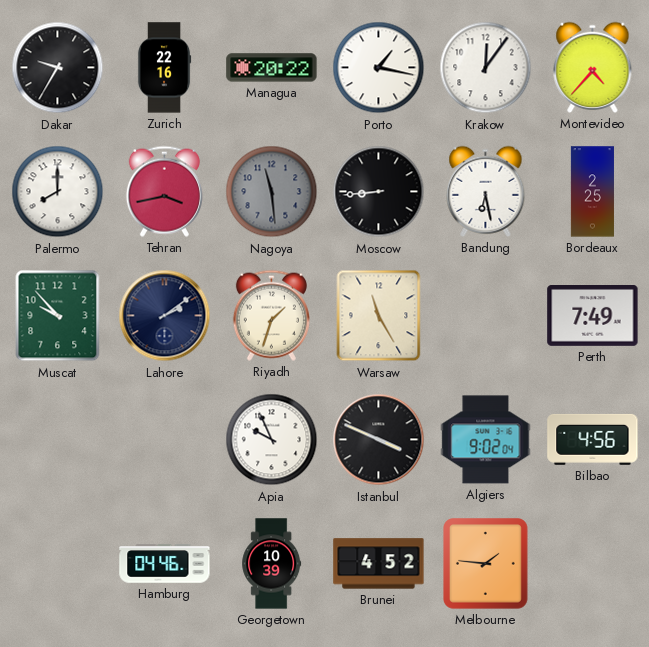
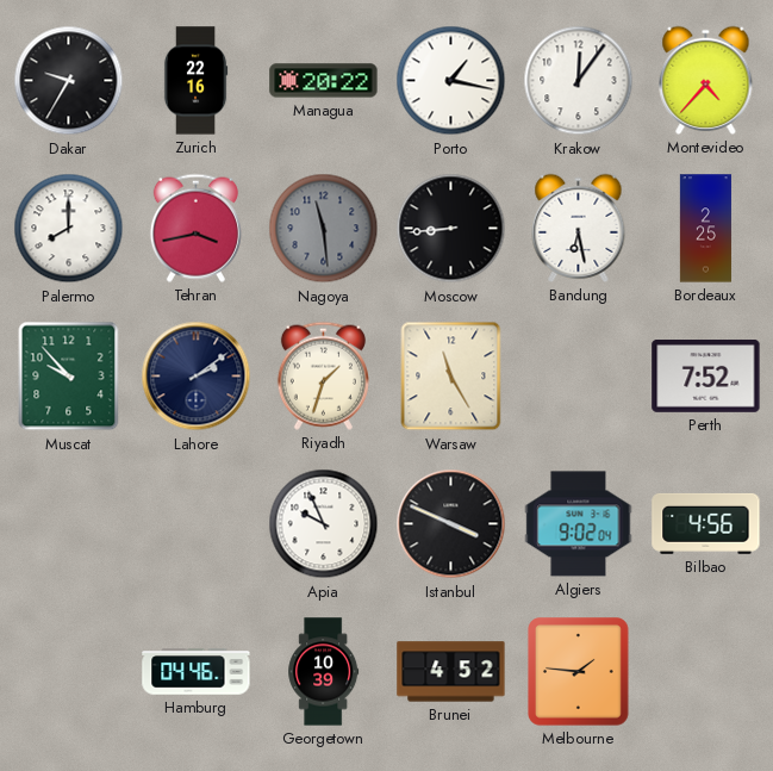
Perth: 7:49 -> 7:52 (706, 377)
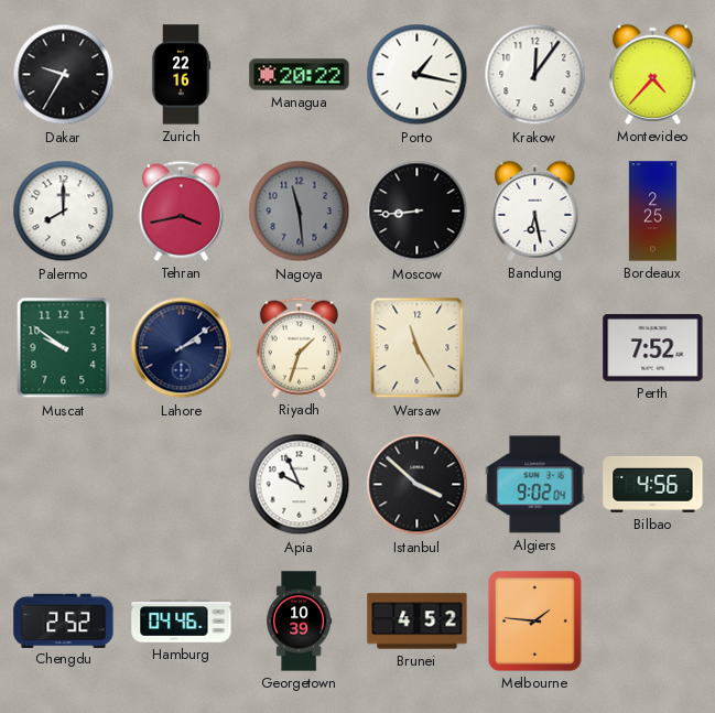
Muscat: 9:53 -> 9:51 (64, 348)
Istanbul: 3:49 -> 3:52 (418, 485)
Chengdu: none -> 2:52 (64, 620)
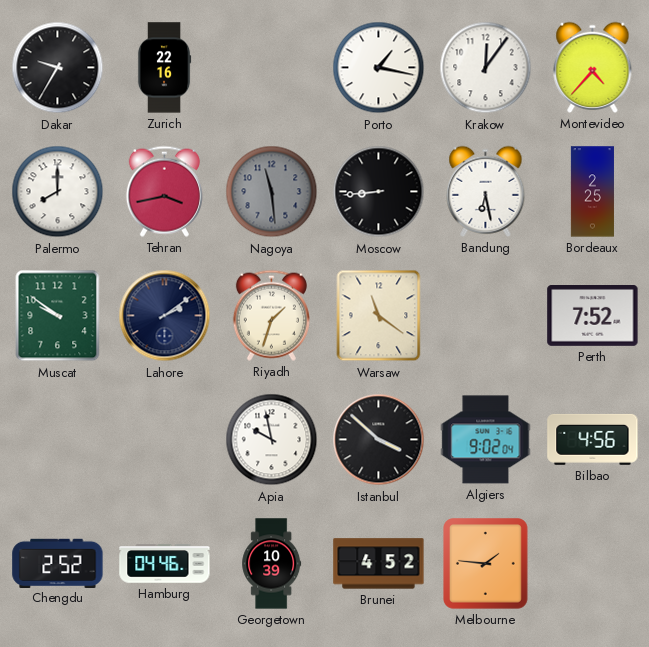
Managua: 20:22 -> none (300, 75)
Warsaw: 11:25 -> 11:21 (379, 316)
Apia: 9:56 -> 9:58 (272, 440)
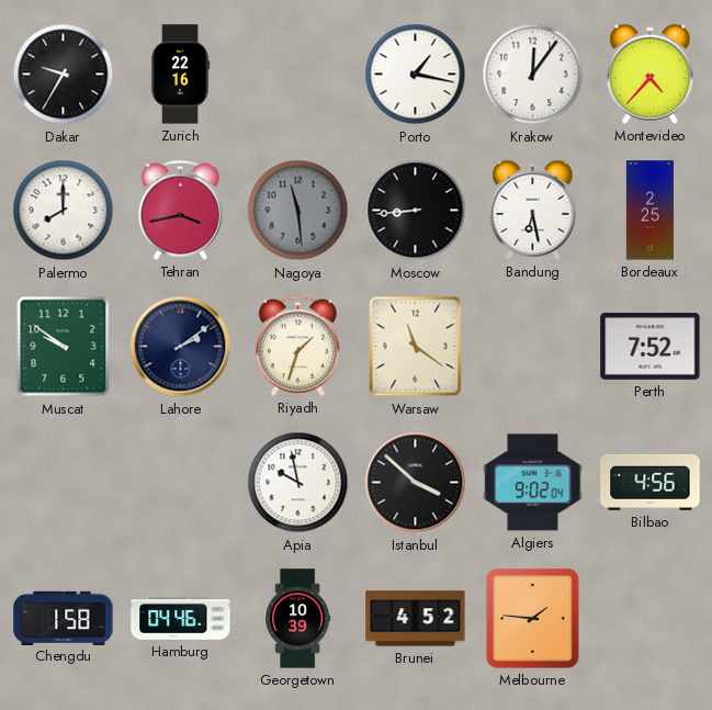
Chengdu: 2:52 -> 1:58 (64, 618)
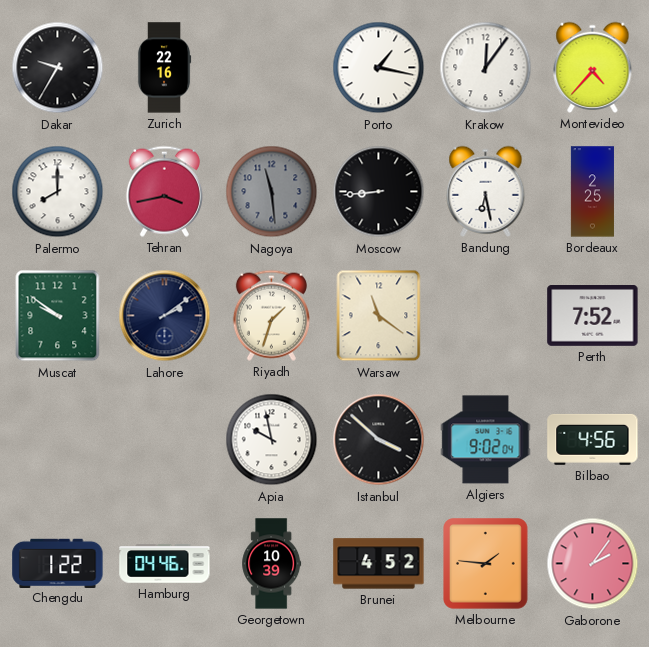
Chengdu: 1:58 -> 1:22 (58, 563)
Gaborone: none -> 2:06 (593, 564)
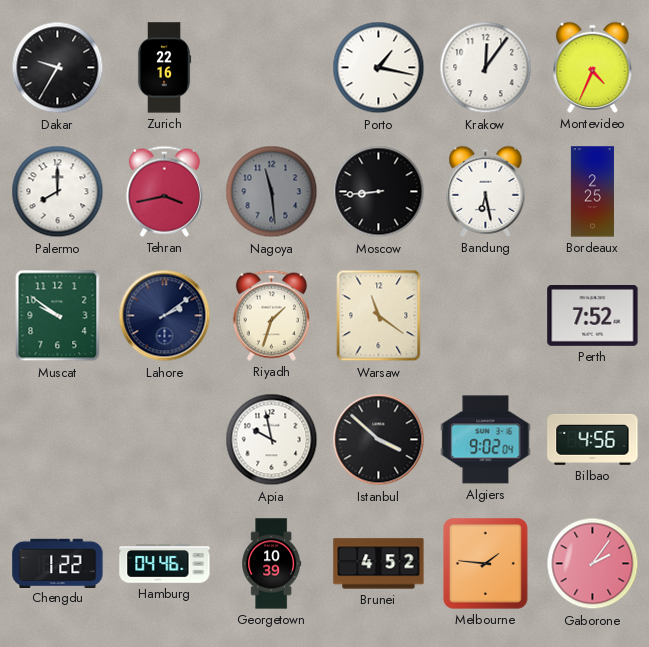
Montevideo: 4:37 -> 4:34 (593, 67)
